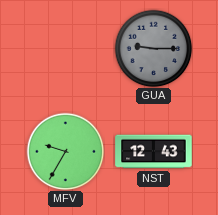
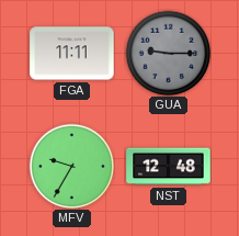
FGA: none -> 11:11 (72, 54)
NST: 12:43 -> 12:48 (169, 167)
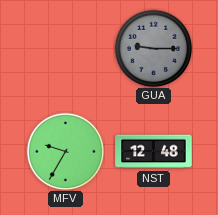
FGA: 11:11 -> none (72, 54)
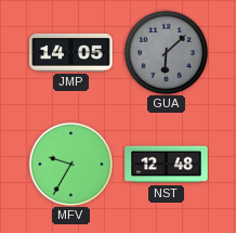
JMP: none -> 14:05 (71, 52)
GUA: 9:15 -> 6:08 (166, 52)
